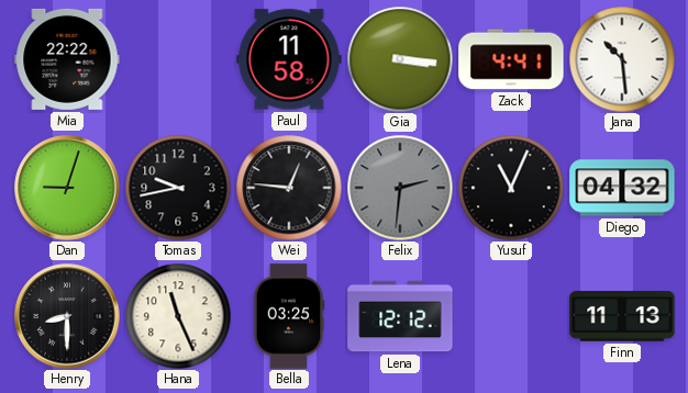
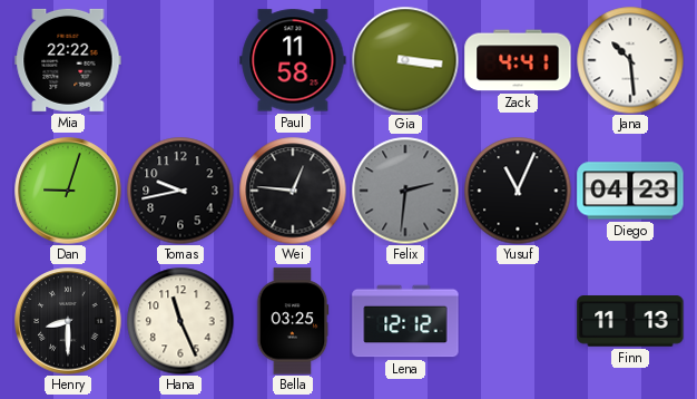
Diego: 04:32 -> 04:23 (630, 191)
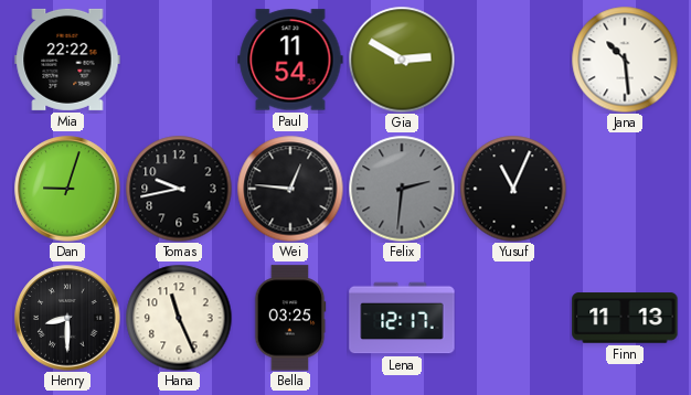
Paul: 11:58 -> 11:54 (290, 60)
Gia: 3:16 -> 2:50 (402, 60)
Zack: 4:41 -> none (518, 60)
Diego: 04:23 -> none (630, 191)
Lena: 12:12 -> 12:17 (402, 318)
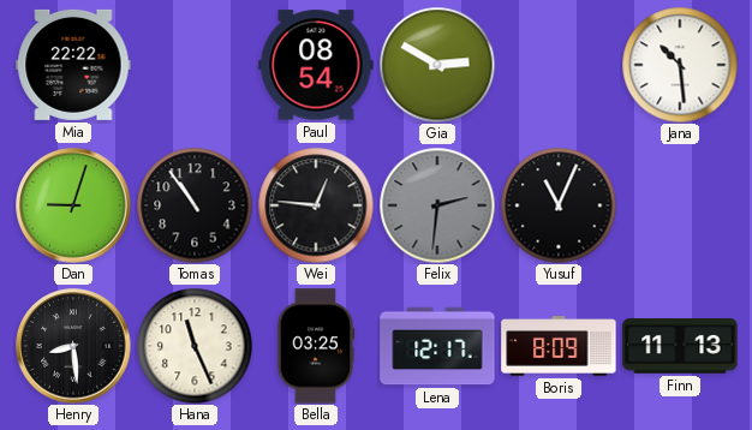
Paul: 11:54 -> 08:54 (316, 65)
Tomas: 9:43 -> 10:54 (195, 205)
Henry: 8:30 -> 8:29 (73, 346)
Boris: none -> 8:09 (559, 347)
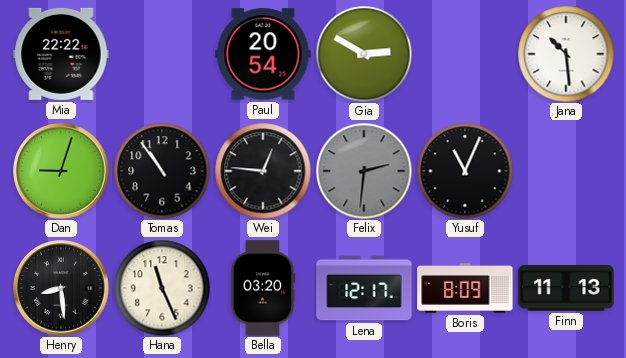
Paul: 08:54 -> 20:54 (263, 54)
Bella: 03:25 -> 03:20 (263, 288)
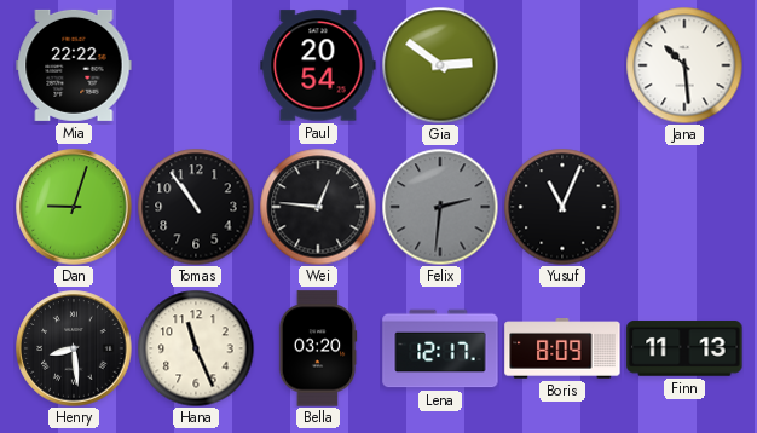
Gia: 2:50 -> 2:51 (440, 65)
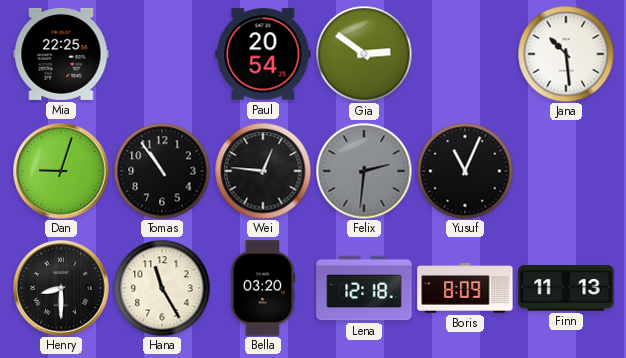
Mia: 22:22 -> 22:25 (61, 54)
Henry: 8:29 -> 8:30 (61, 288)
Hana: 11:26 -> 11:25 (162, 288)
Lena: 12:17 -> 12:18 (364, 288)
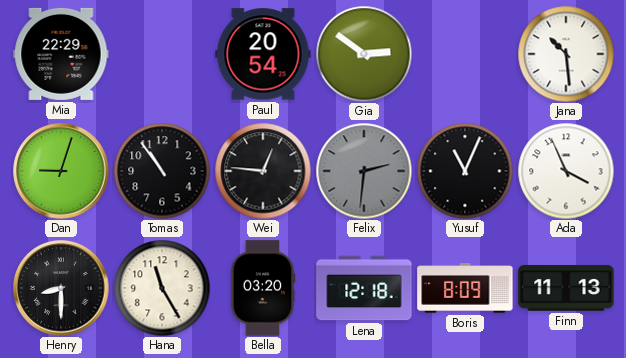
Mia: 22:25 -> 22:29 (61, 54)
Ada: none -> 3:56 (566, 171)
